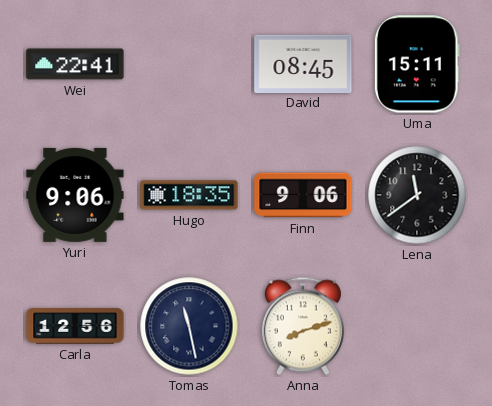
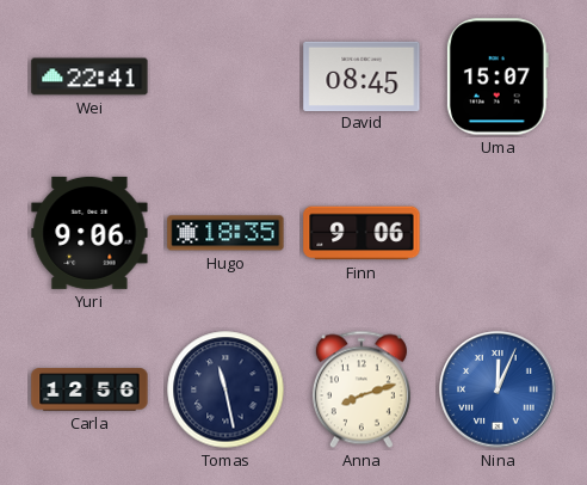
Uma: 15:11 -> 15:07 (498, 76)
Lena: 11:39 -> none (417, 195)
Nina: none -> 12:04 (498, 389)
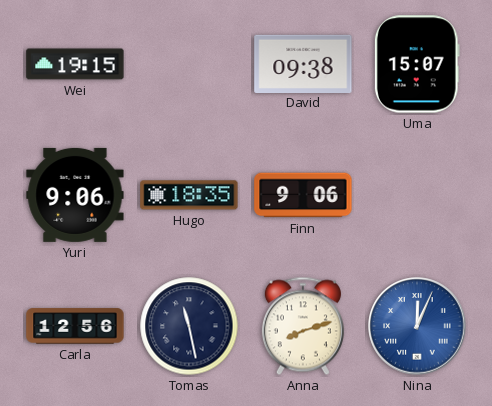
Wei: 22:41 -> 19:15 (75, 64)
David: 08:45 -> 09:38 (303, 63)
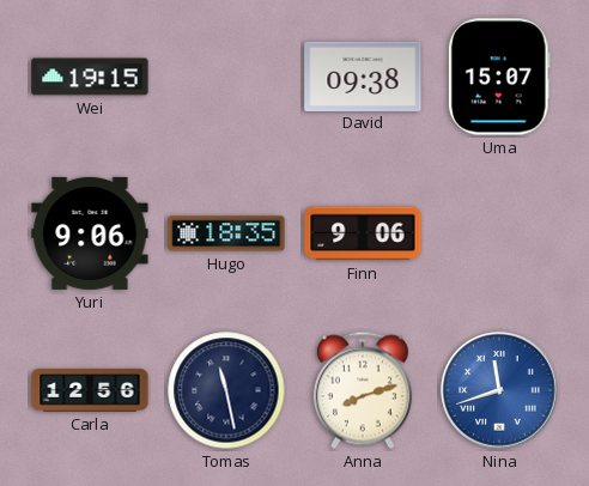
Nina: 12:04 -> 11:42 (499, 390)
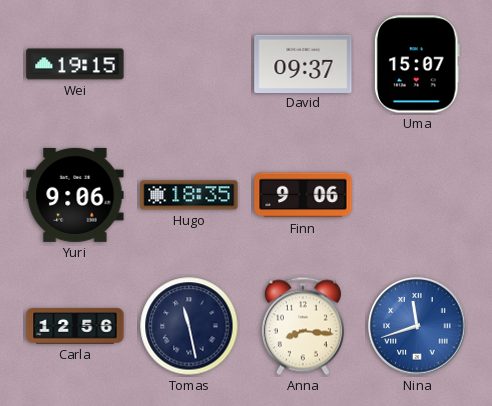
David: 09:38 -> 09:37 (303, 63)
Anna: 8:12 -> 8:16 (303, 326)
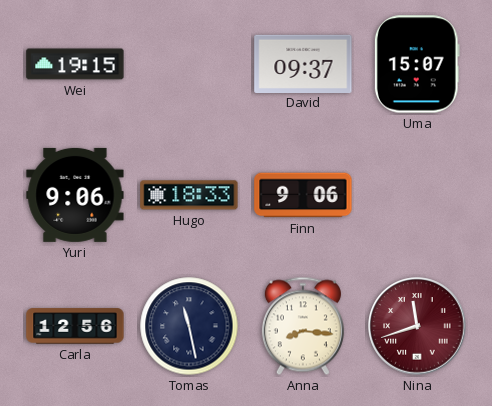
Hugo: 18:35 -> 18:33 (189, 195)
Nina dial: blue -> burgundy (417, 326)
